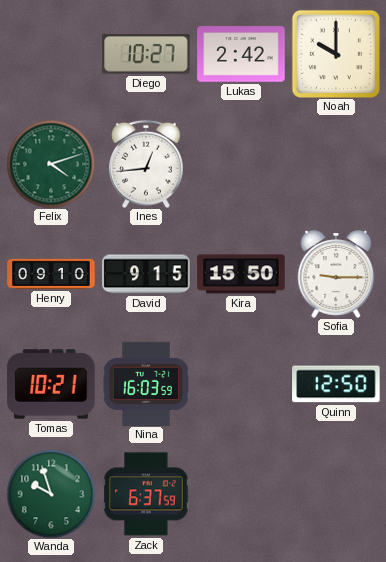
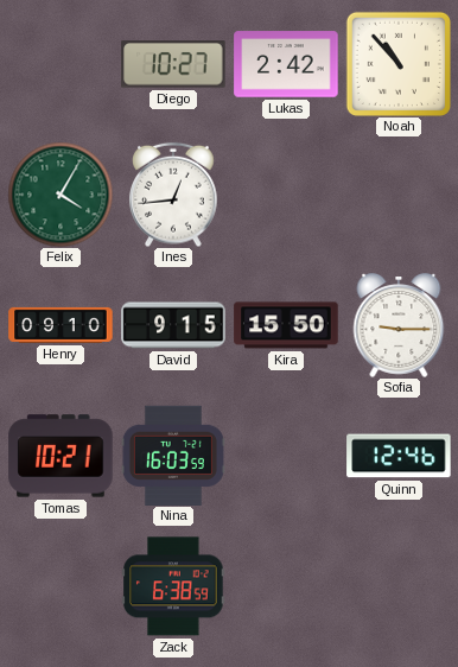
Noah: 10:00 -> 10:53 (399, 64)
Felix: 4:12 -> 4:05 (61, 195)
Quinn: 12:50 -> 12:46 (399, 456)
Wanda: 9:57 -> none (51, 494)
Zack: 6:37 -> 6:38 (173, 586)
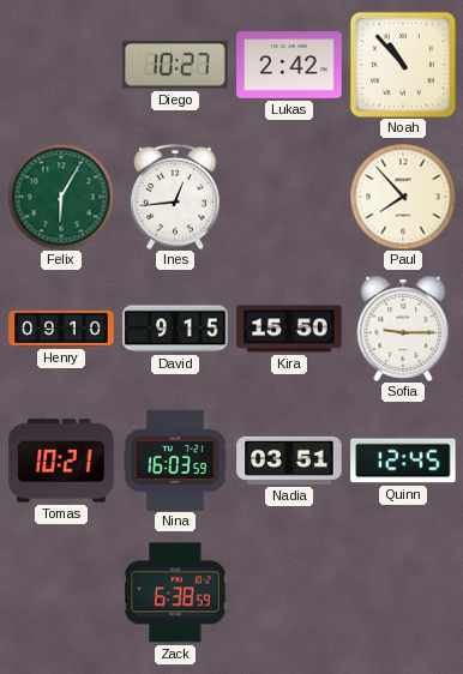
Felix: 4:05 -> 6:05 (61, 197)
Paul: none -> 7:53 (403, 197)
Nadia: none -> 03:51 (289, 461)
Quinn: 12:46 -> 12:45 (403, 461)
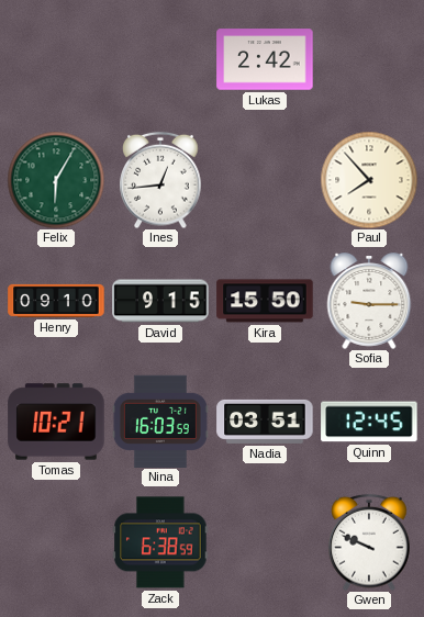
Diego: 10:27 -> none (175, 65)
Noah: 10:53 -> none (403, 65)
Gwen: none -> 9:49 (369, 542)
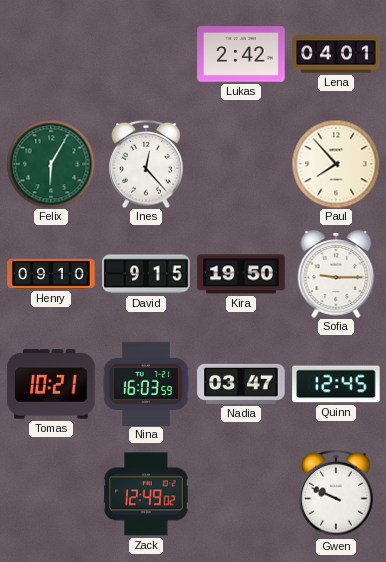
Lena: none -> 04:01 (336, 54)
Ines: 12:44 -> 12:23 (146, 164)
Kira: 15:50 -> 19:50 (241, 274)
Nadia: 03:51 -> 03:47 (241, 384)
Zack: 6:38 -> 12:49 (146, 494)
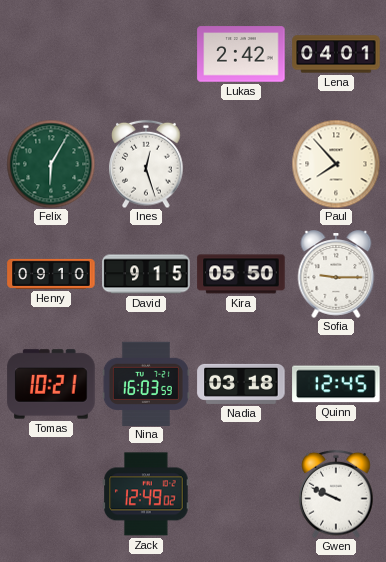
Ines: 12:23 -> 12:27 (146, 164)
Kira: 19:50 -> 05:50 (241, 274)
Nadia: 03:47 -> 03:18 (241, 384)
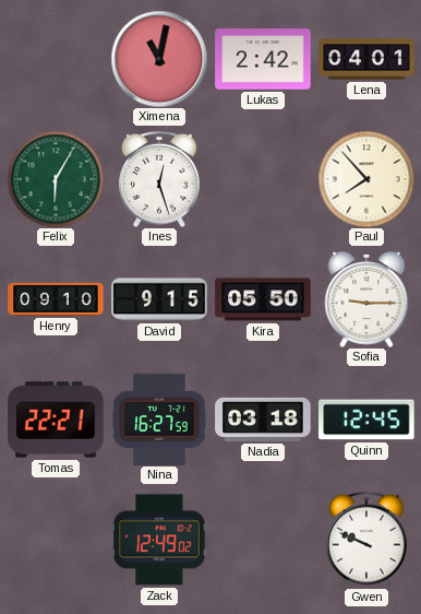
Ximena: none -> 11:02 (159, 59)
Tomas: 10:21 -> 22:21 (56, 420)
Nina: 16:03 -> 16:27 (159, 418)
